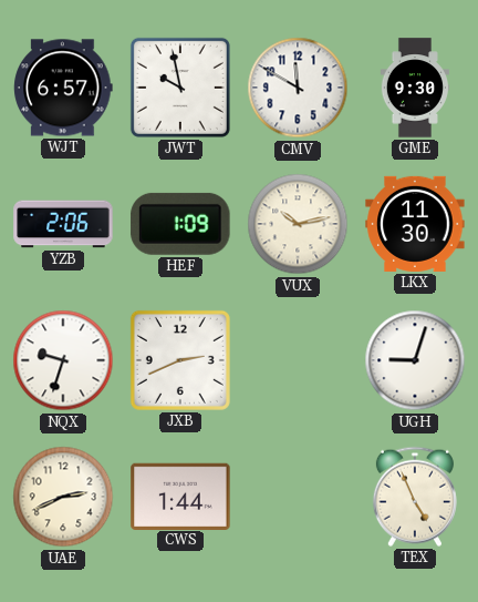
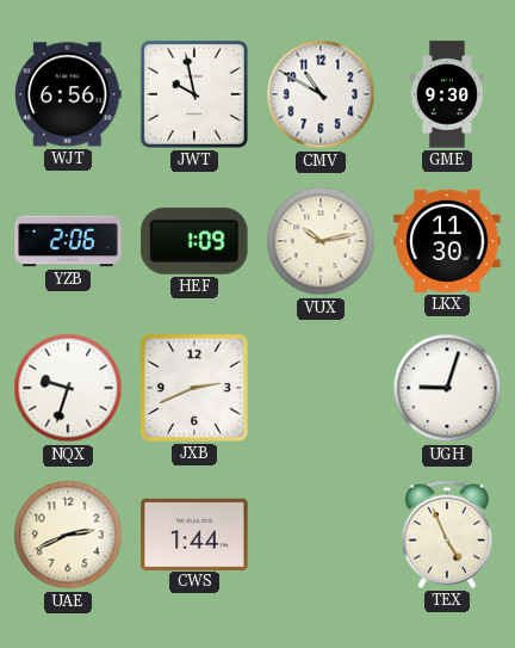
WJT: 6:57 -> 6:56 (68, 94)
CMV: 11:50 -> 10:50 (321, 94)
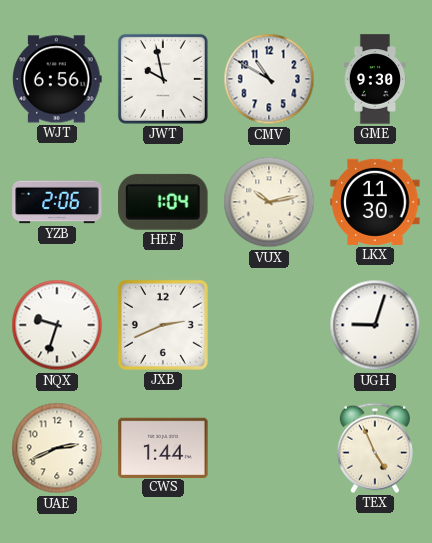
HEF: 1:09 -> 1:04 (163, 202)
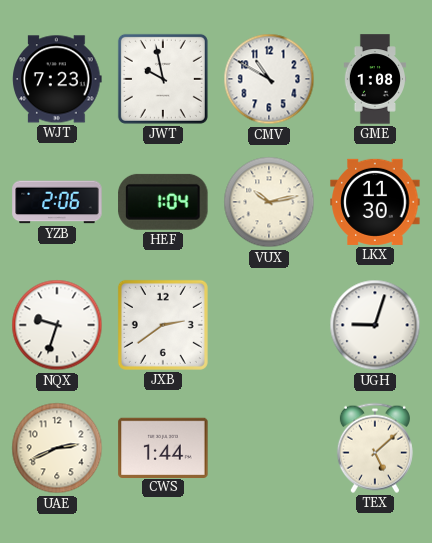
WJT: 6:56 -> 7:23 (57, 79)
GME: 9:30 -> 1:08 (374, 79)
JXB: 2:41 -> 2:39 (163, 325)
TEX: 4:56 -> 5:08 (375, 448)
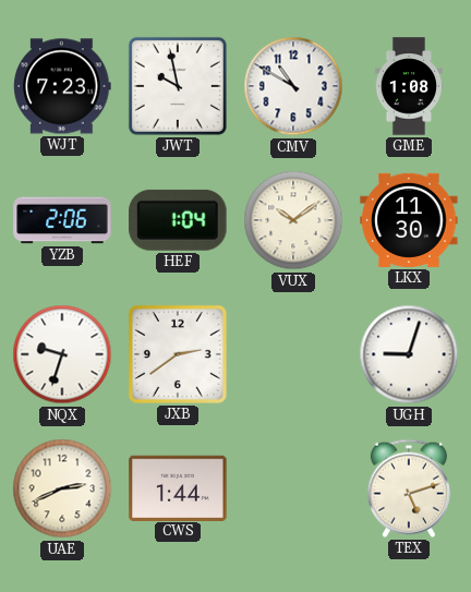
VUX: 10:13 -> 10:09 (293, 220)
TEX: 5:08 -> 5:12 (409, 488)
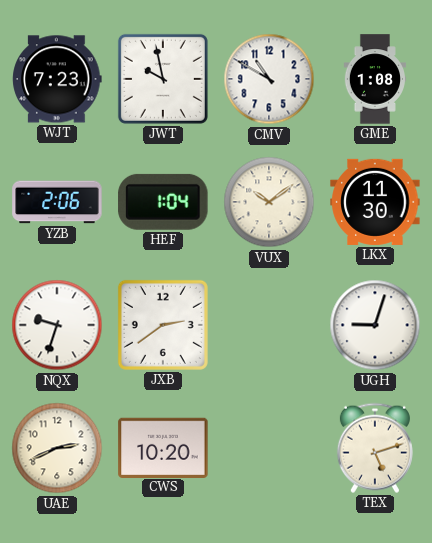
CWS: 1:44 -> 10:20 (163, 447)
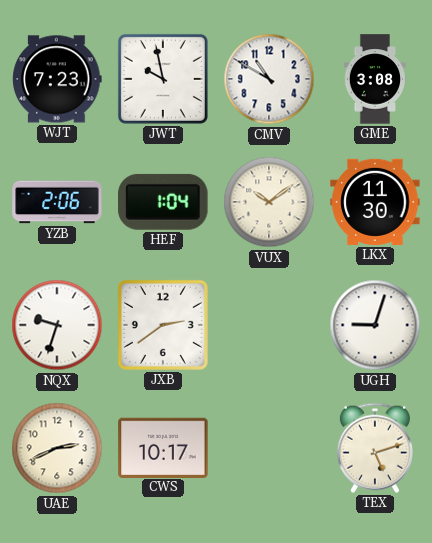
GME: 1:08 -> 3:08 (374, 79)
CWS: 10:20 -> 10:17 (163, 447)
